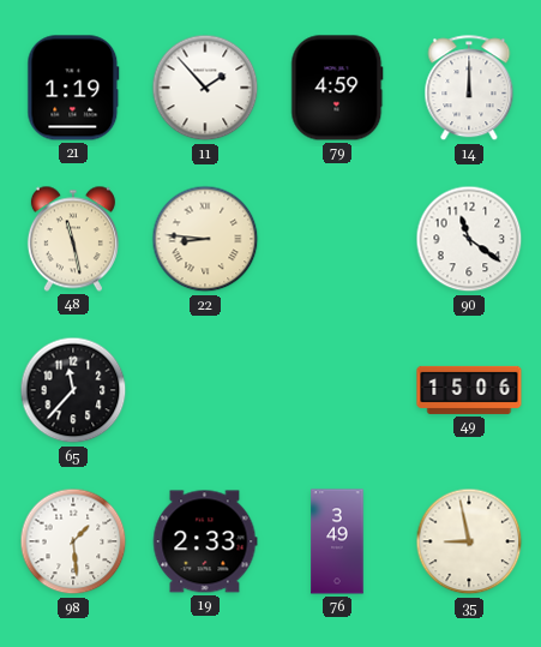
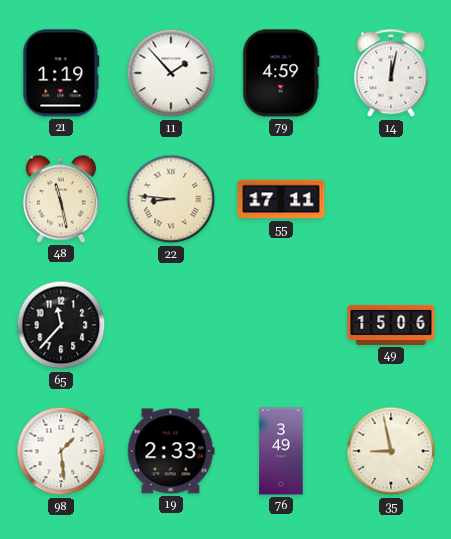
14: 12:00 -> 12:02 (391, 74)
55: none -> 17:11 (281, 199)
90: 11:21 -> none (469, 239)
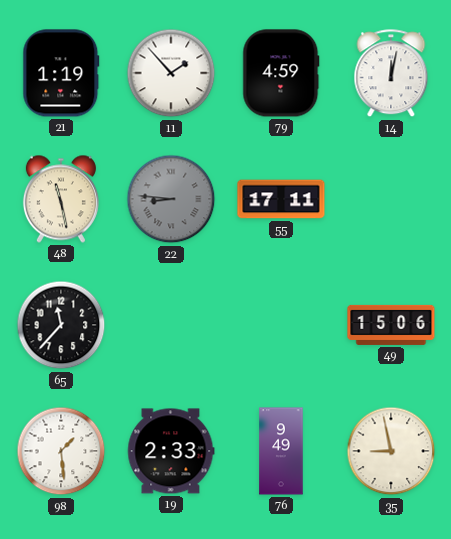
22 dial: cream -> grey (171, 199)
76: 3:49 -> 9:49 (281, 451)
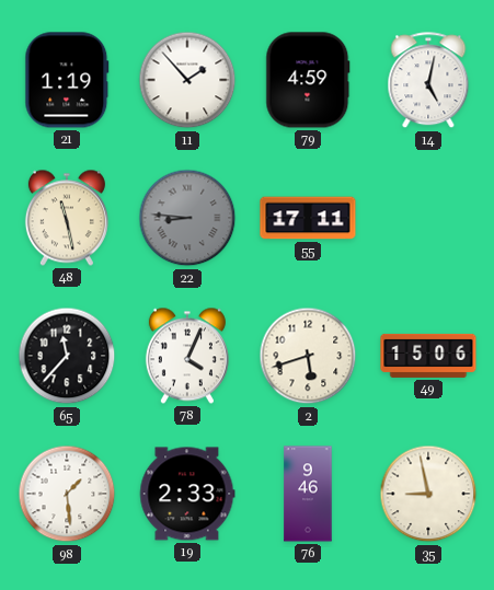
14: 12:02 -> 5:02 (428, 81)
78: none -> 4:04 (187, 356)
2: none -> 5:42 (308, 356)
76: 9:49 -> 9:46 (308, 494)
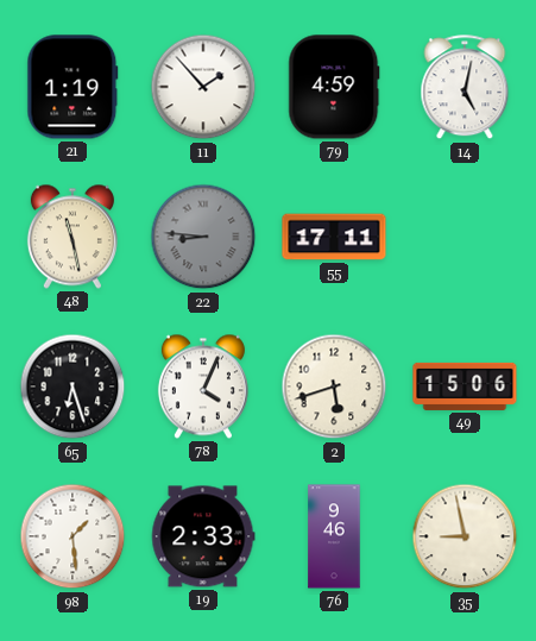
65: 11:37 -> 6:27 (72, 387)
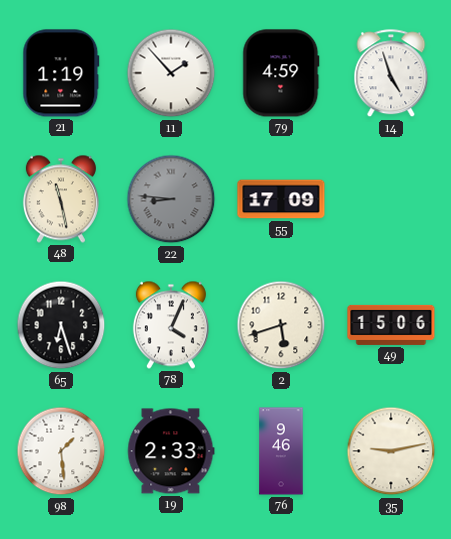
14: 5:02 -> 4:57 (391, 74)
55: 17:11 -> 17:09 (281, 199)
35: 8:58 -> 9:13 (391, 451)
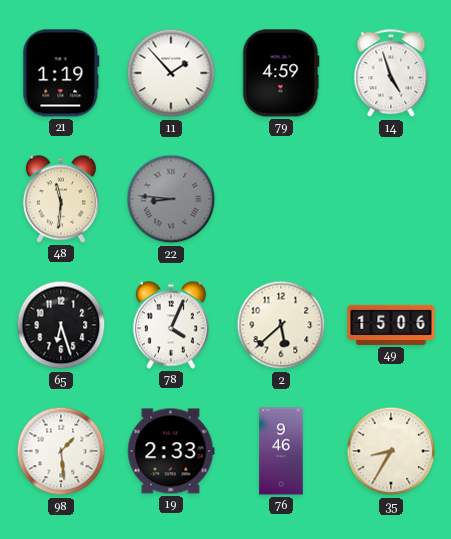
48: 11:28 -> 11:31 (61, 199)
55: 17:09 -> none (281, 199)
2: 5:42 -> 5:38 (281, 325)
35: 9:13 -> 8:35 (391, 451)
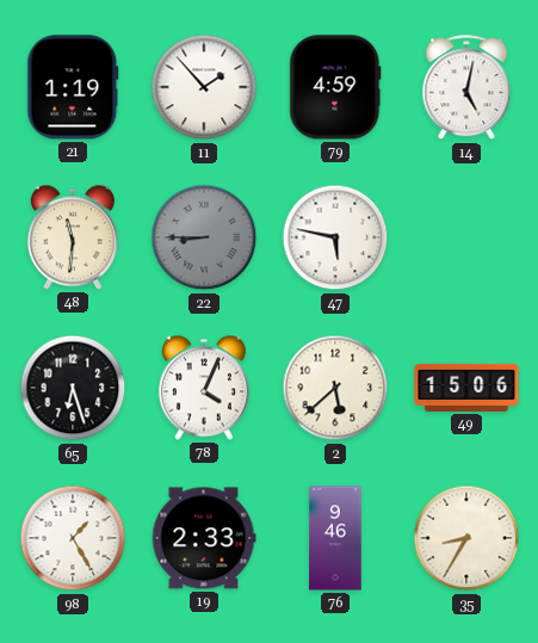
14: 4:57 -> 5:02 (466, 88)
22: 8:46 -> 8:45 (204, 237)
47: none -> 5:47 (335, 237)
98: 1:29 -> 1:25 (73, 538)
